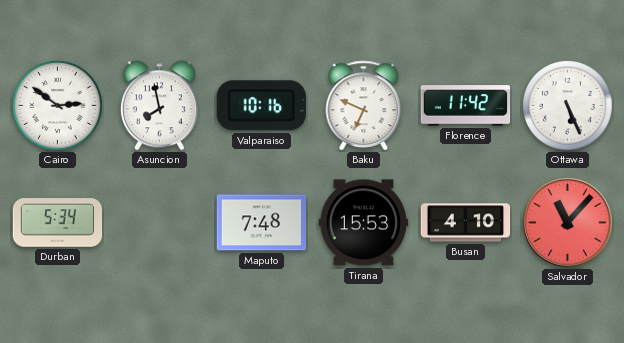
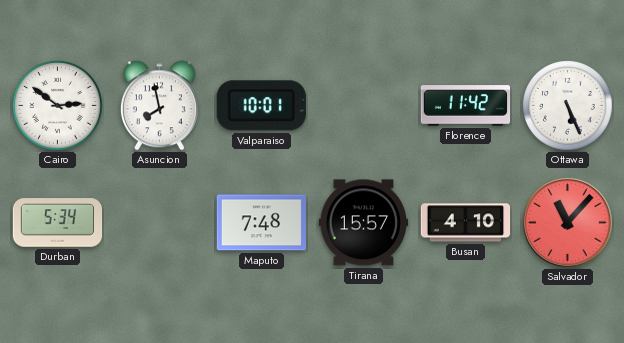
Valparaiso: 10:16 -> 10:01 (261, 106)
Baku: 6:49 -> none (364, 106)
Tirana: 15:53 -> 15:57 (364, 223)
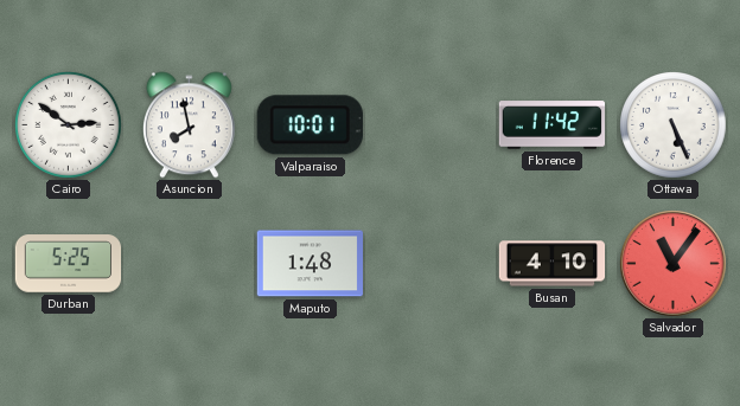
Durban: 5:34 -> 5:25 (69, 264)
Maputo: 7:48 -> 1:48 (311, 264)
Tirana: 15:57 -> none (364, 223)
Salvador: 11:07 -> 11:06 (674, 264)
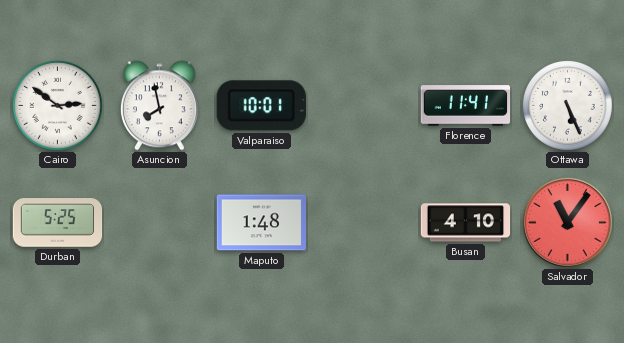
Florence: 11:42 -> 11:41 (466, 106)
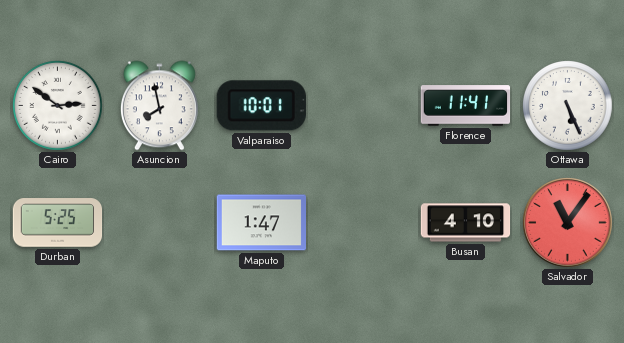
Maputo: 1:48 -> 1:47 (262, 223)
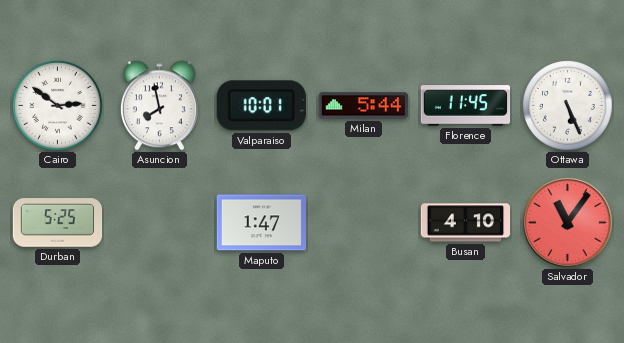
Milan: none -> 5:44 (364, 106)
Florence: 11:41 -> 11:45 (466, 106)
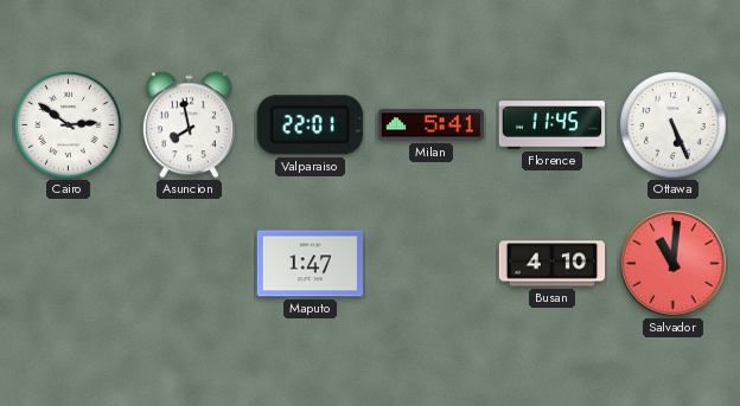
Valparaiso: 10:01 -> 22:01 (310, 125)
Milan: 5:44 -> 5:41 (432, 125)
Durban: 5:25 -> none (58, 223)
Salvador: 11:06 -> 11:01 (674, 264)
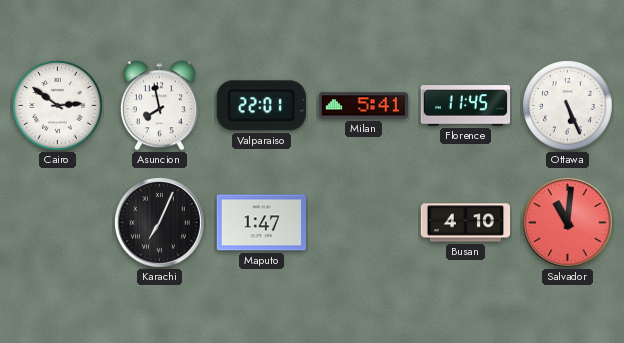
Karachi: none -> 7:04 (160, 223)
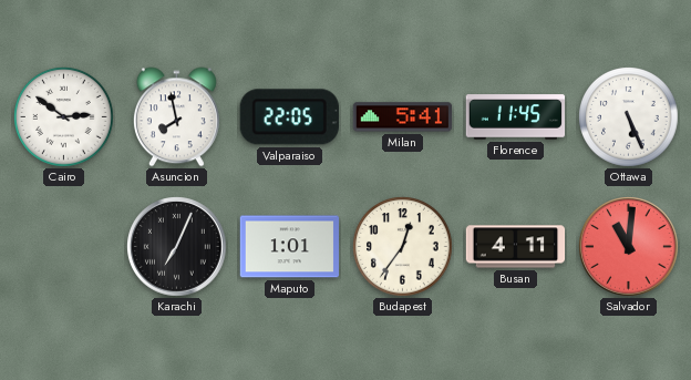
Valparaiso: 22:01 -> 22:05 (289, 117)
Maputo: 1:47 -> 1:01 (290, 247)
Budapest: none -> 12:36 (403, 247)
Busan: 4:10 -> 4:11 (516, 247)
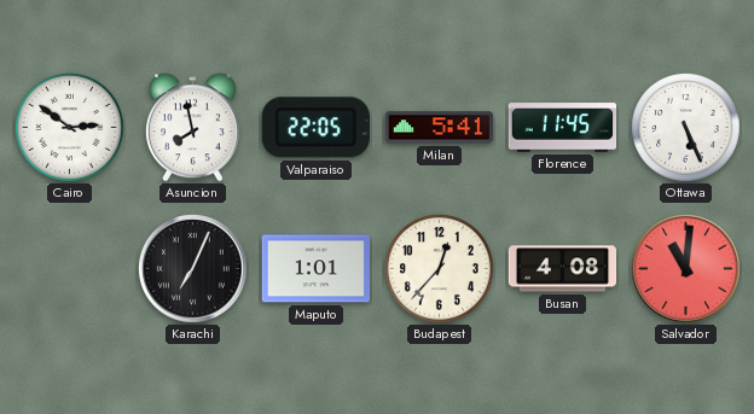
Budapest: 12:36 -> 12:37 (440, 269)
Busan: 4:11 -> 4:08 (563, 269)
